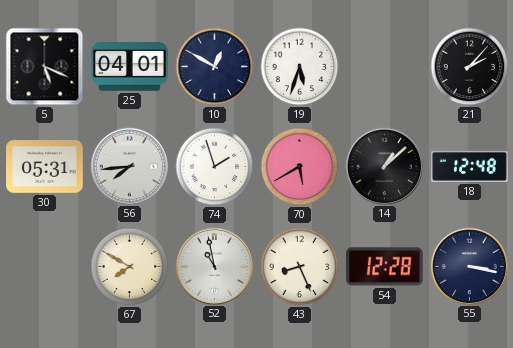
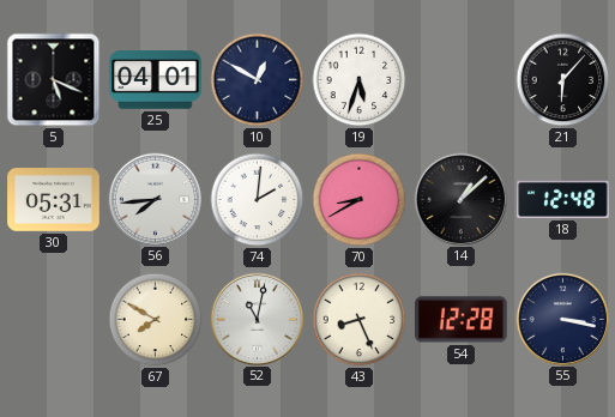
21: 2:07 -> 6:07 (563, 80)
74: 1:57 -> 2:01 (258, 200)
70: 5:40 -> 8:40 (360, 200)
52: 10:58 -> 11:02 (257, 319)
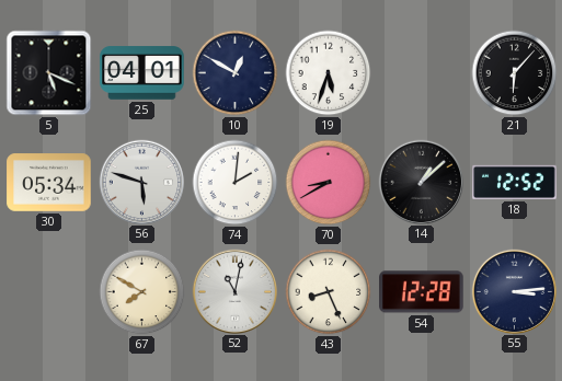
30: 05:31 -> 05:34 (49, 183)
56: 7:44 -> 5:48 (141, 182)
18: 12:48 -> 12:52 (515, 182)
55: 3:17 -> 3:14 (514, 291)
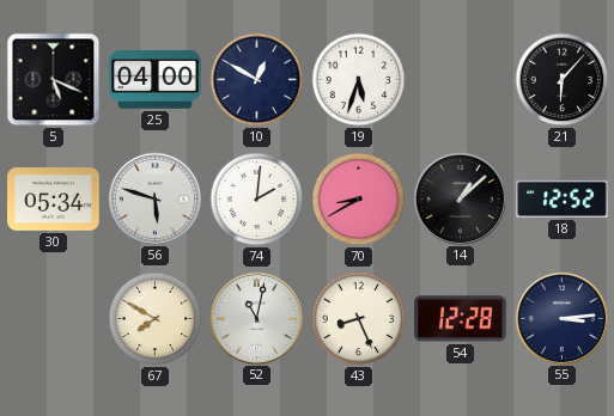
25: 04:01 -> 04:00 (156, 80)
